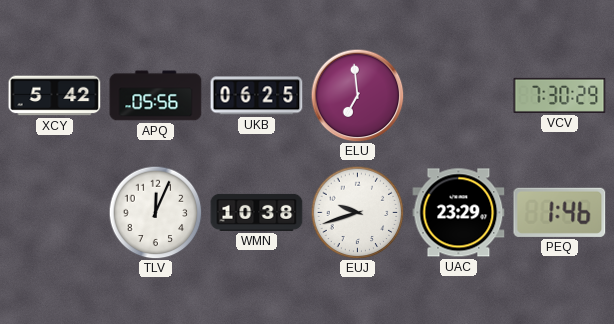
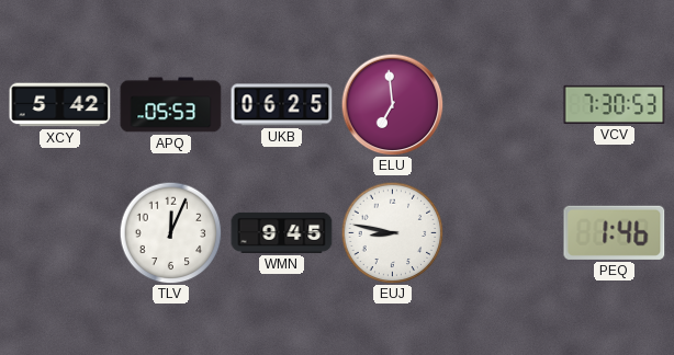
APQ: 05:56 -> 05:53 (171, 105)
VCV: 7:30:29 -> 7:30:53 (615, 104)
WMN: 10:38 -> 9:45 (282, 232)
EUJ: 9:42 -> 8:47 (392, 232)
UAC: 23:29 -> none (459, 213)
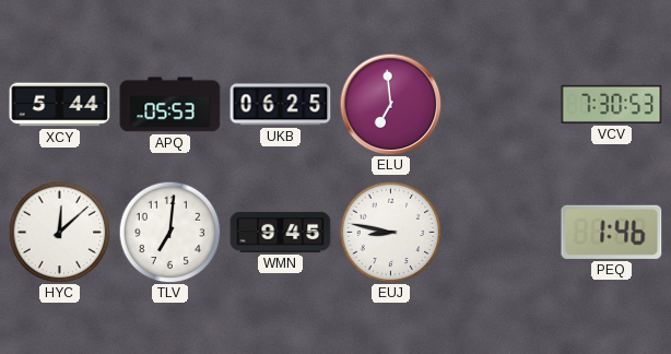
XCY: 5:42 -> 5:44 (60, 105)
HYC: none -> 12:08 (59, 232)
TLV: 12:04 -> 7:01 (169, 232)
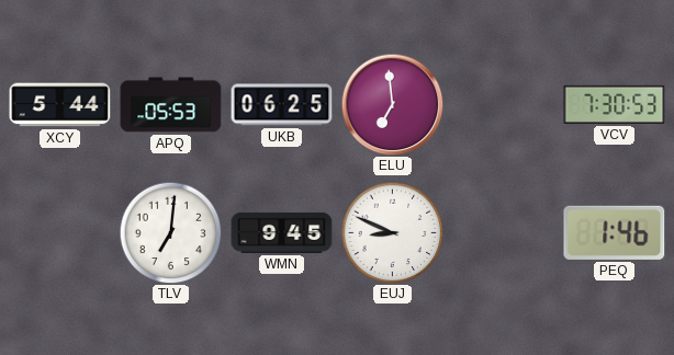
HYC: 12:08 -> none (59, 232)
EUJ: 8:47 -> 8:49 (392, 232)
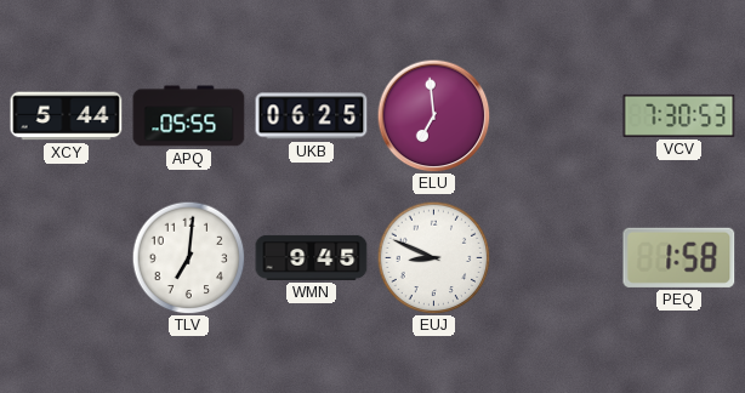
APQ: 05:53 -> 05:55 (189, 116)
PEQ: 1:46 -> 1:58 (679, 257)
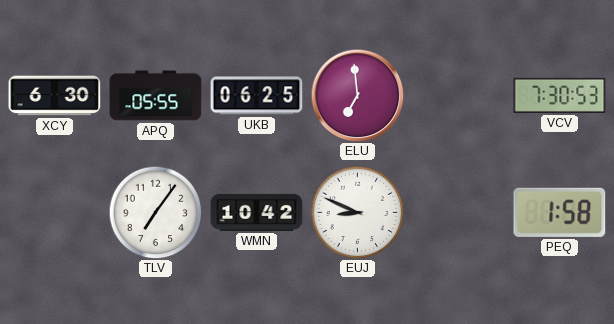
XCY: 5:44 -> 6:30 (55, 96)
TLV: 7:01 -> 7:06 (155, 212)
WMN: 9:45 -> 10:42 (257, 212)
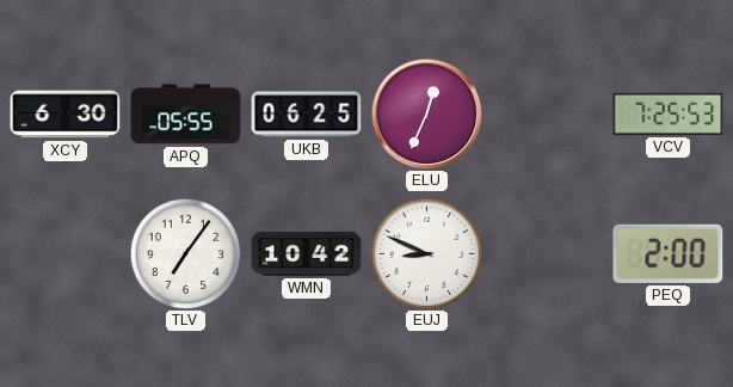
ELU: 6:59 -> 12:34 (426, 113)
VCV: 7:30 -> 7:25 (669, 113)
PEQ: 1:58 -> 2:00 (669, 253)
